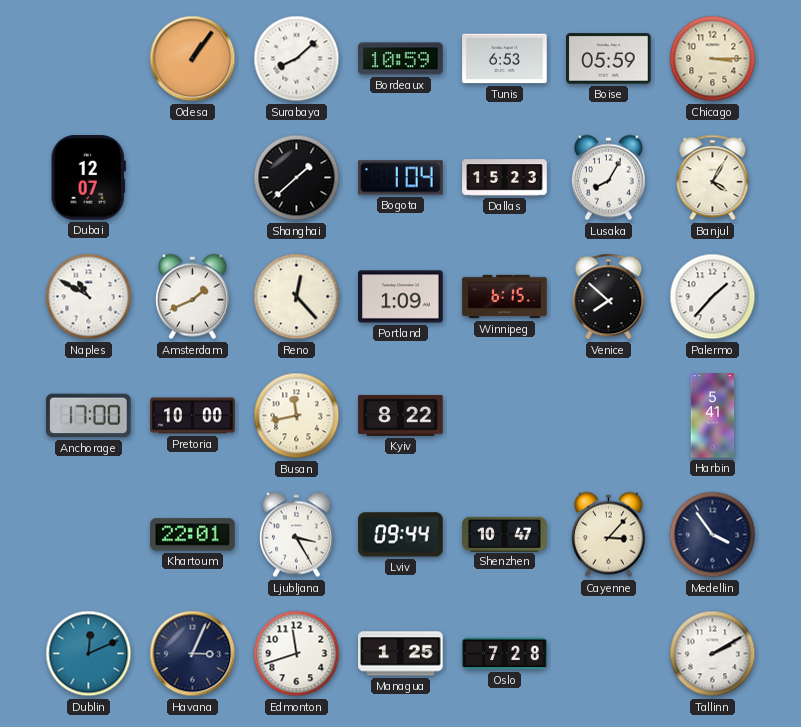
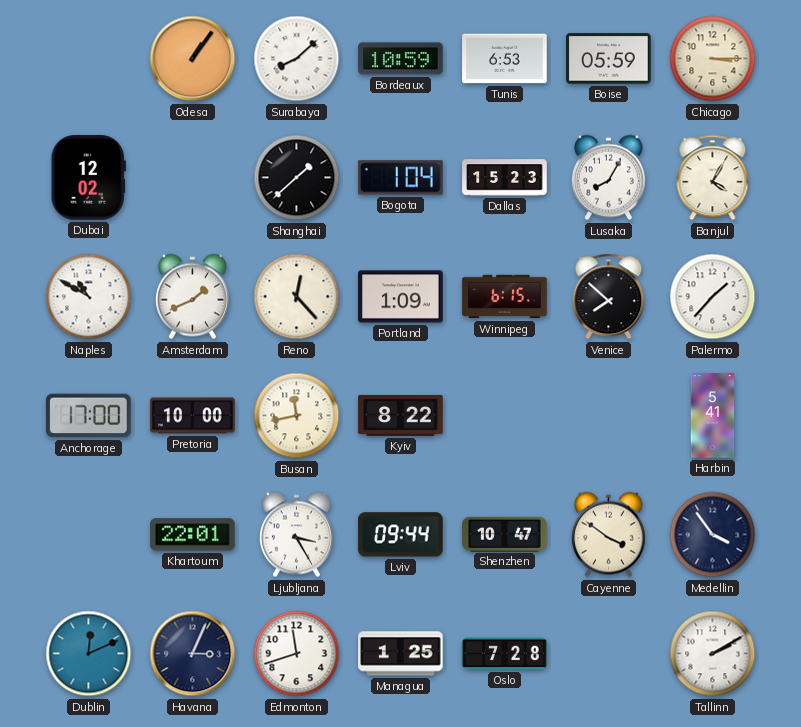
Dubai: 12:07 -> 12:02 (88, 178)
Cayenne: 3:07 -> 3:51 (608, 535)
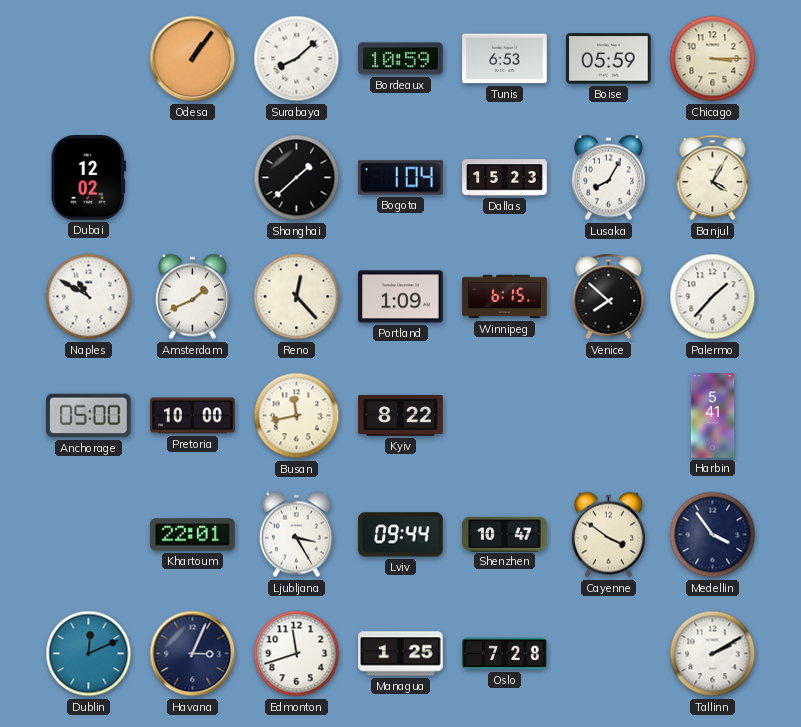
Anchorage: 17:00 -> 05:00 (89, 416)
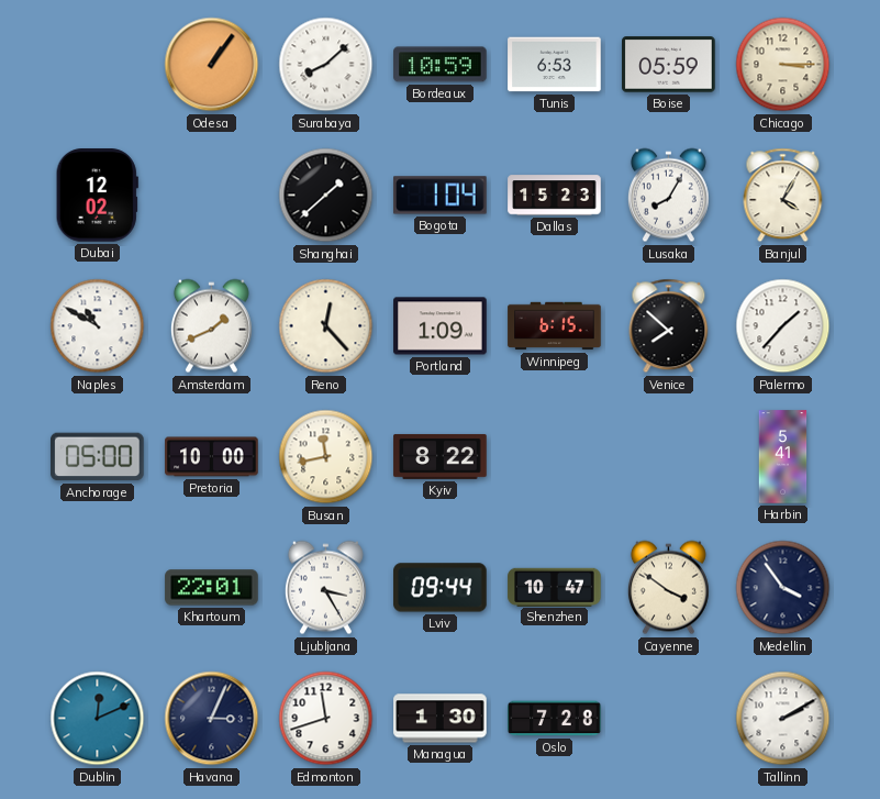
Managua: 1:25 -> 1:30 (441, 719)
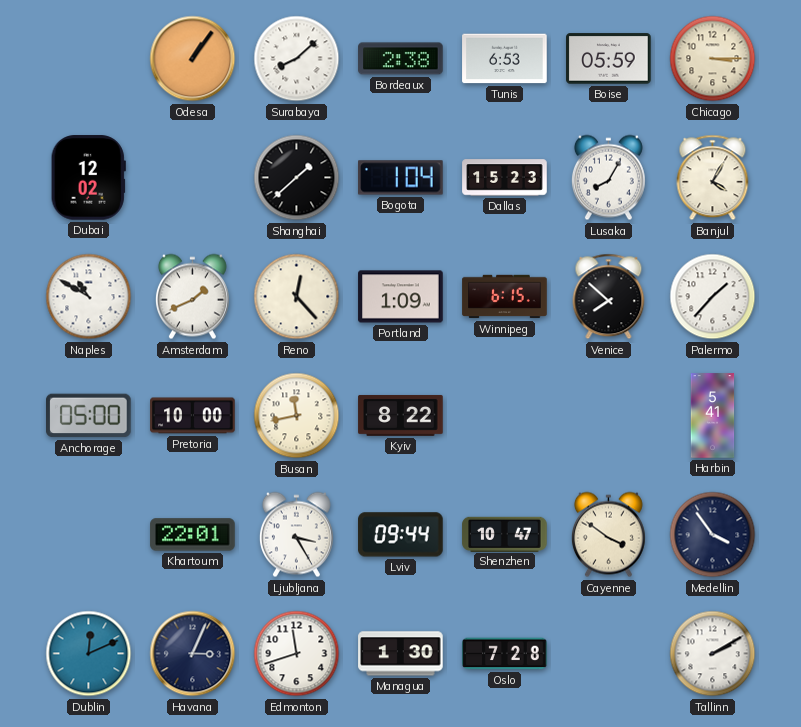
Bordeaux: 10:59 -> 2:38 (401, 59)
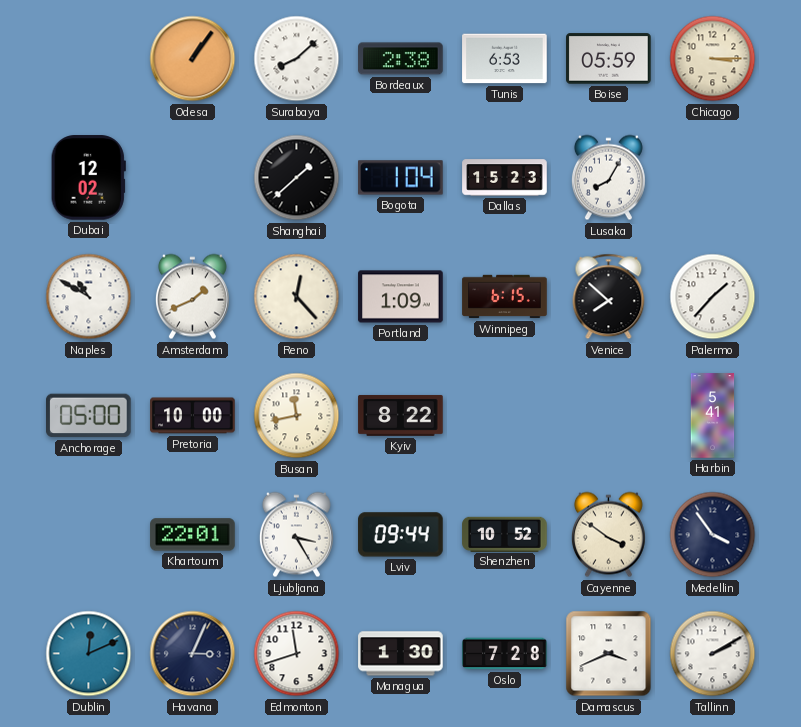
Banjul: 4:05 -> none (713, 178)
Shenzhen: 10:47 -> 10:52 (505, 534)
Damascus: none -> 3:41 (609, 654)
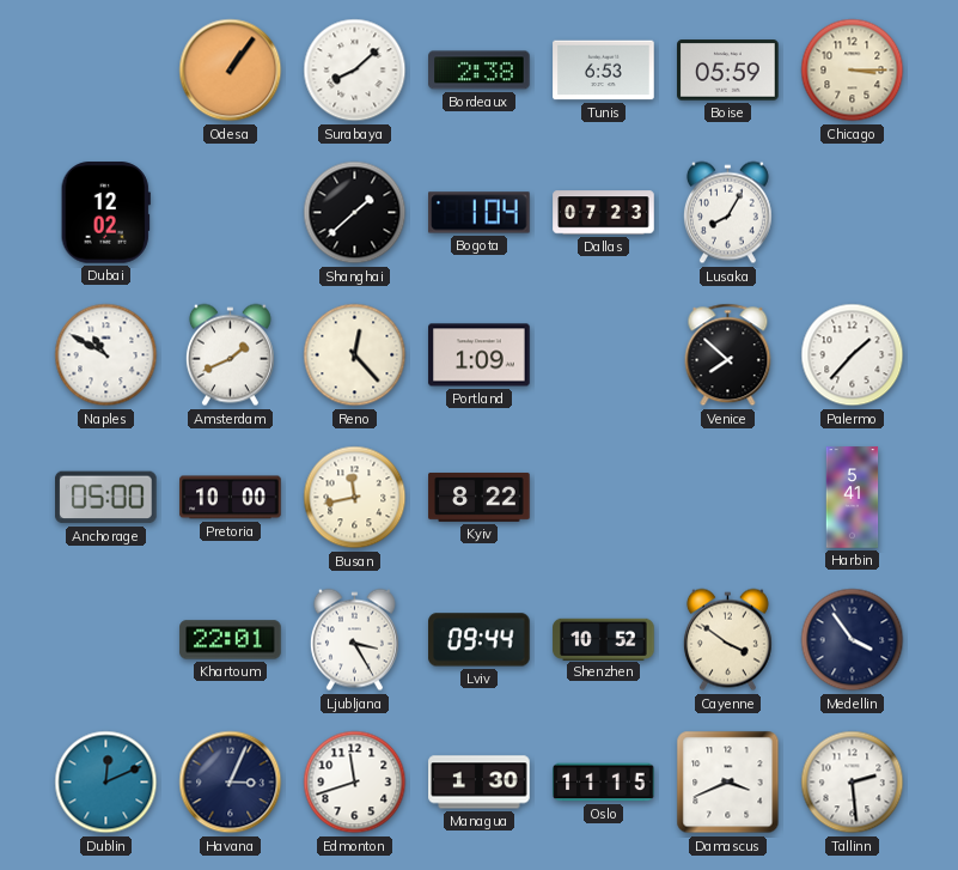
Dallas: 15:23 -> 07:23 (604, 213)
Winnipeg: 6:15 -> none (505, 297)
Oslo: 7:28 -> 11:15 (604, 783)
Tallinn: 2:10 -> 2:29 (853, 783)
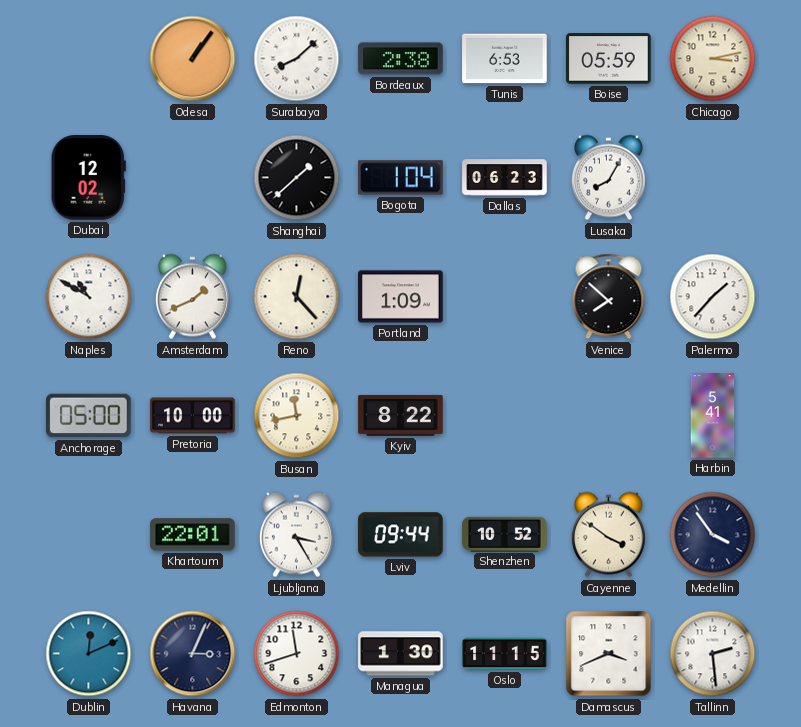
Chicago: 3:15 -> 3:13 (713, 59)
Dallas: 07:23 -> 06:23 (505, 178)
